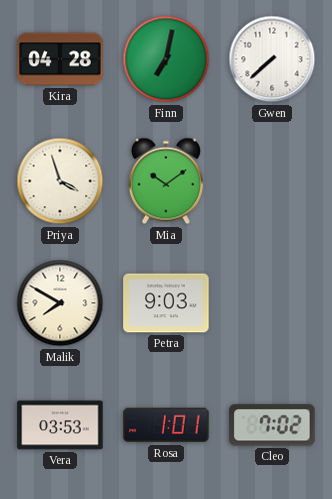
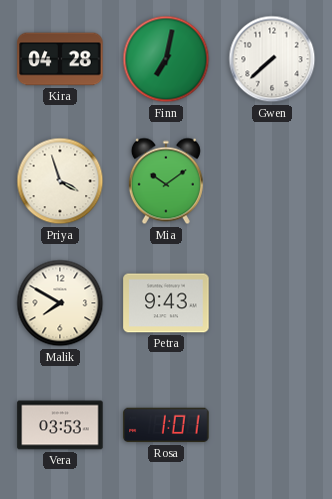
Petra: 9:03 -> 9:43 (166, 303)
Cleo: 7:02 -> none (272, 425)
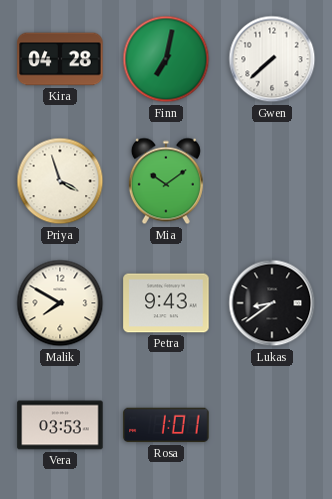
Lukas: none -> 8:39 (272, 303)
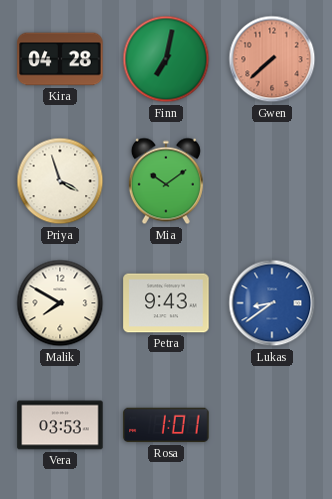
Gwen dial: white -> salmon (272, 59)
Lukas dial: black -> blue (272, 303)
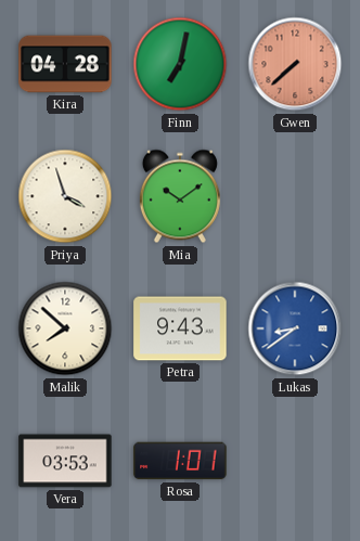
Malik: 7:50 -> 7:52 (65, 329)
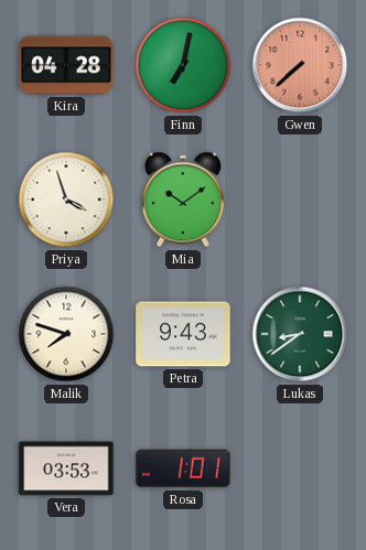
Malik: 7:52 -> 7:48 (66, 334)
Lukas dial: blue -> green (300, 334)
